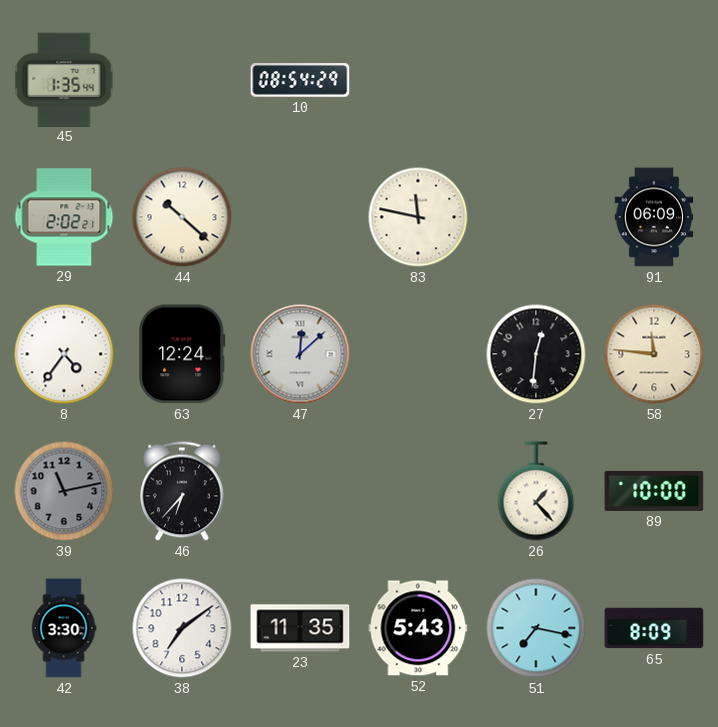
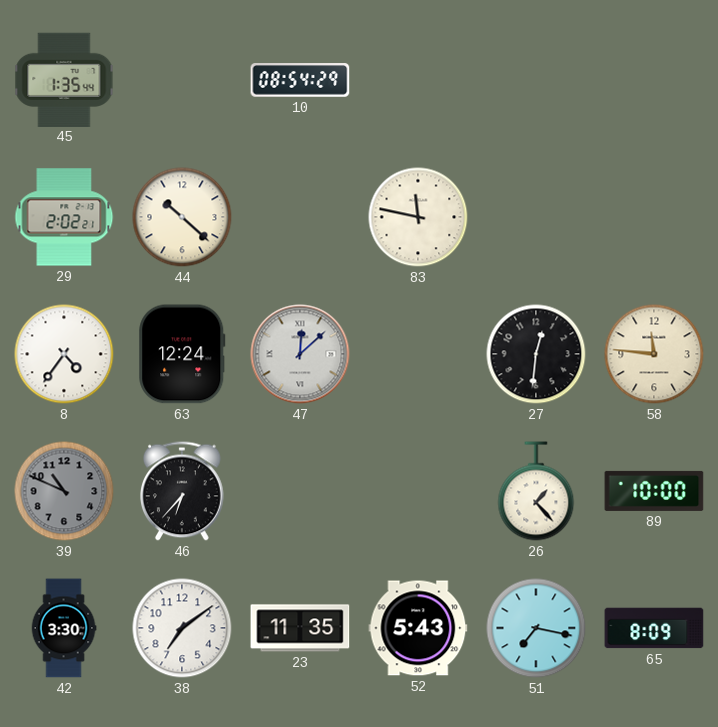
91: 06:09 -> none (654, 217)
39: 11:13 -> 10:49 (64, 491)
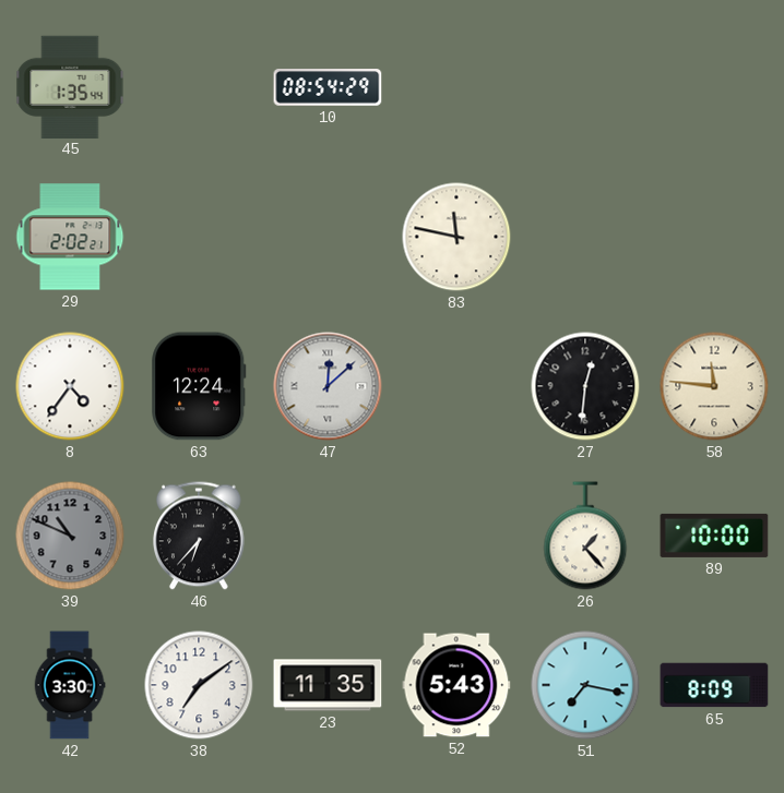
44: 10:22 -> none (182, 217)
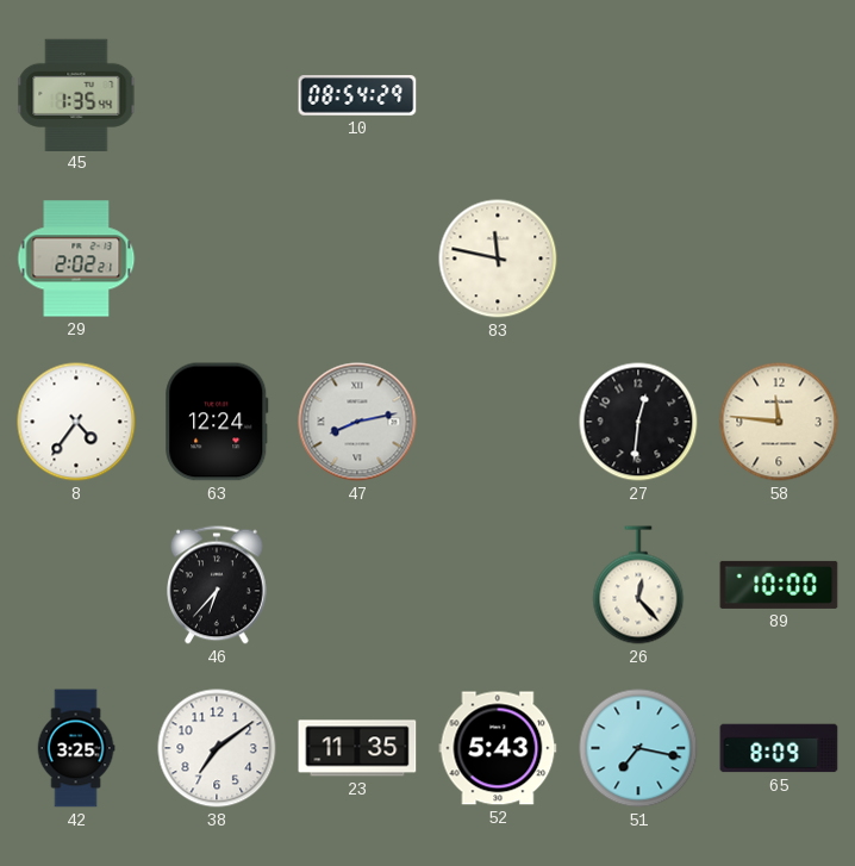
47: 12:08 -> 8:13 (357, 422)
39: 10:49 -> none (70, 536)
26: 1:23 -> 12:23 (638, 585)
42: 3:30 -> 3:25 (76, 748)
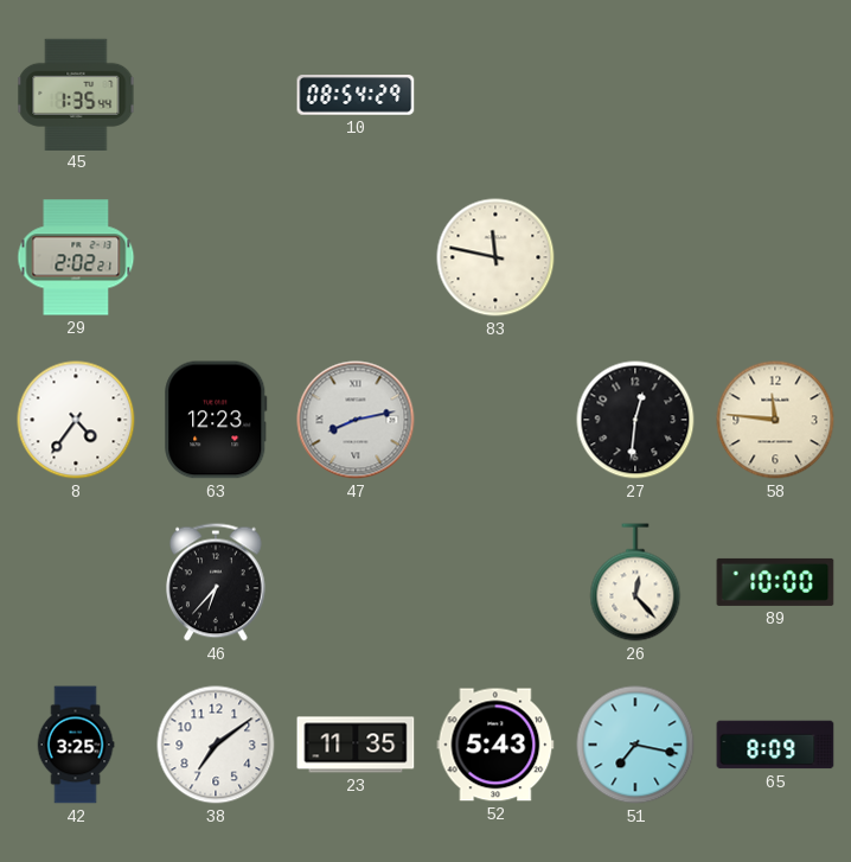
63: 12:24 -> 12:23 (216, 420)
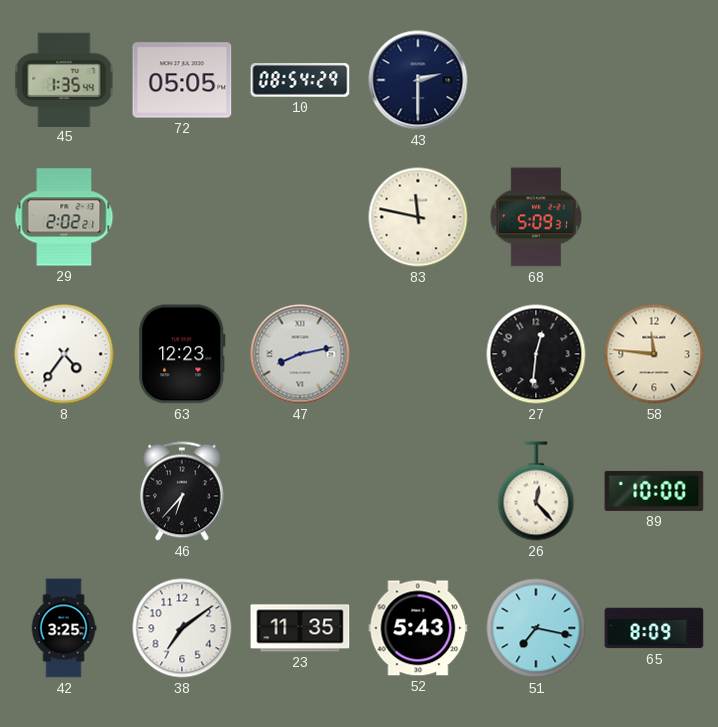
72: none -> 05:05 (182, 80)
43: none -> 2:30 (418, 80)
68: none -> 5:09 (536, 217)
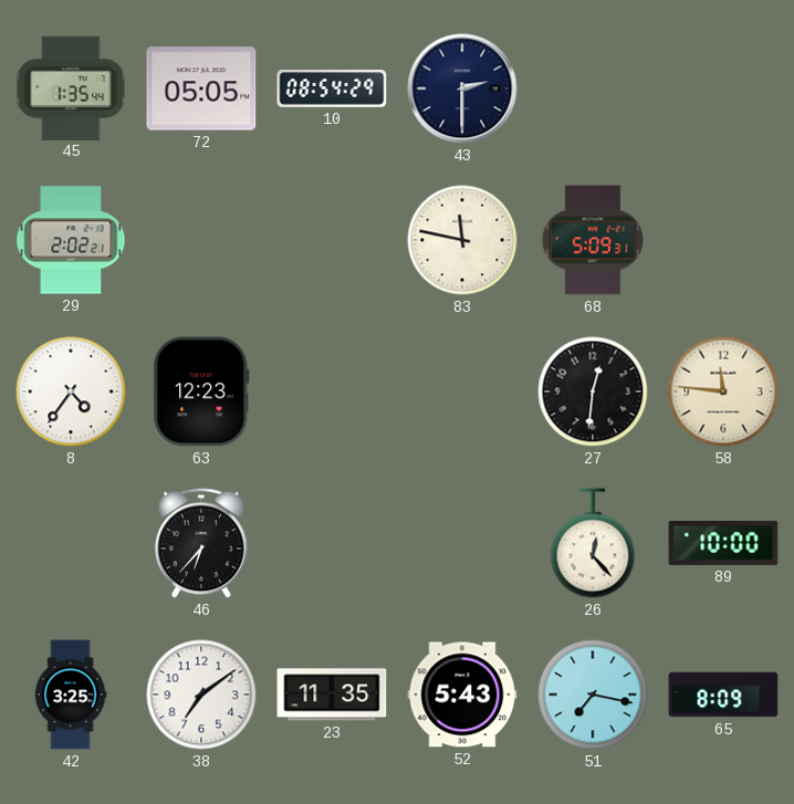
47: 8:13 -> none (300, 354)
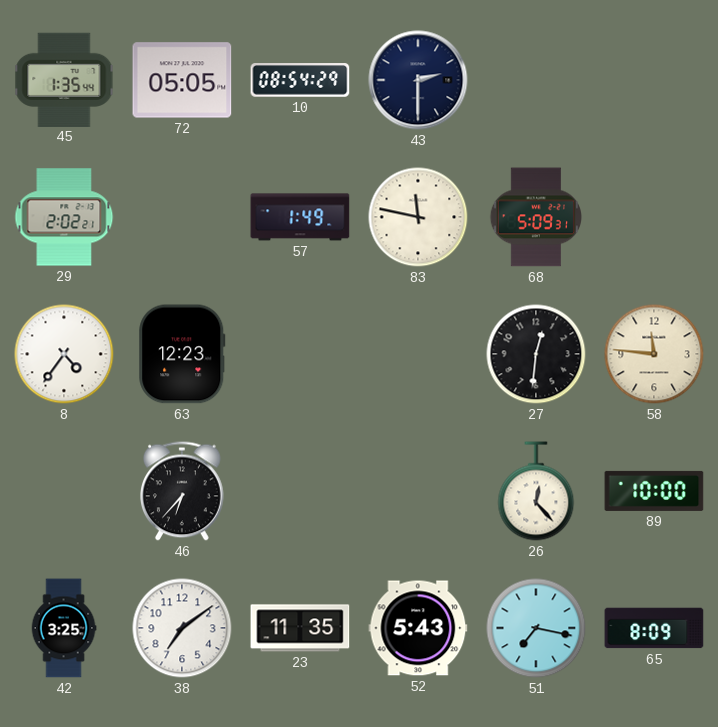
57: none -> 1:49 (300, 217)
